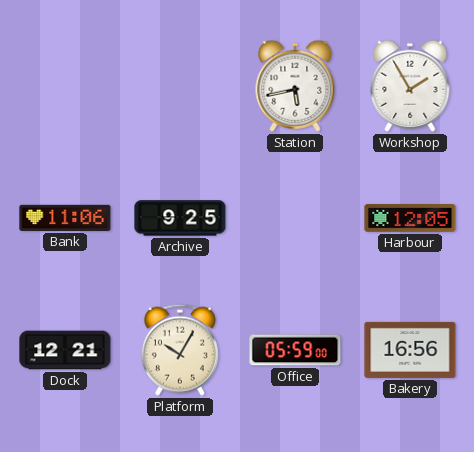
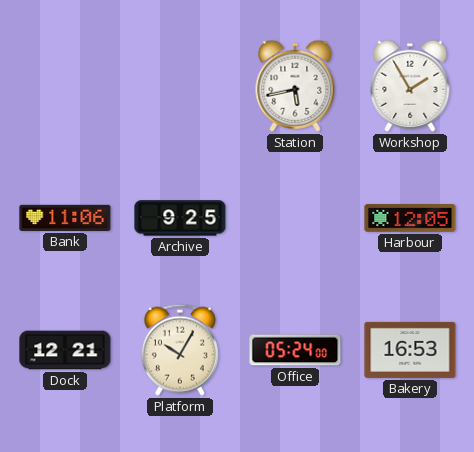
Office: 05:59 -> 05:24 (295, 350)
Bakery: 16:56 -> 16:53 (410, 350)
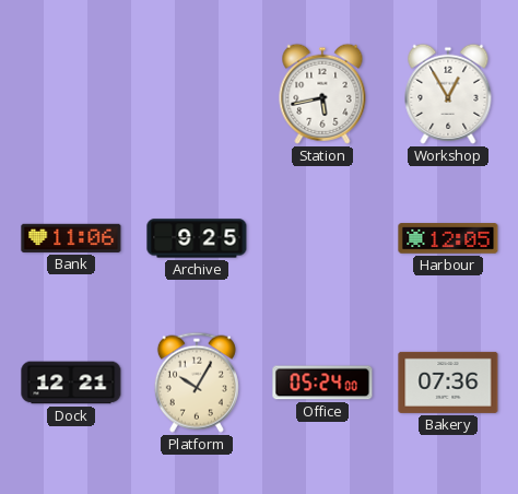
Workshop: 1:55 -> 12:55 (448, 94)
Bakery: 16:53 -> 07:36 (448, 383)
